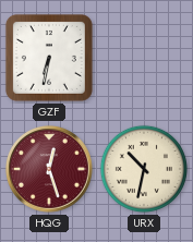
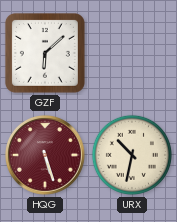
GZF: 6:32 -> 6:08 (45, 53)
HQG: 12:27 -> 5:27 (45, 155)
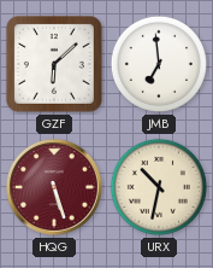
JMB: none -> 6:59 (159, 64)
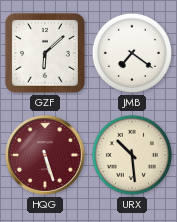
JMB: 6:59 -> 7:21 (132, 53)
URX: 10:32 -> 10:29 (132, 155)
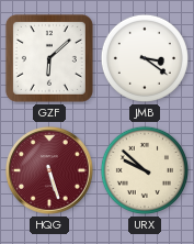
JMB: 7:21 -> 3:21 (145, 58)
URX: 10:29 -> 9:52 (145, 170)
